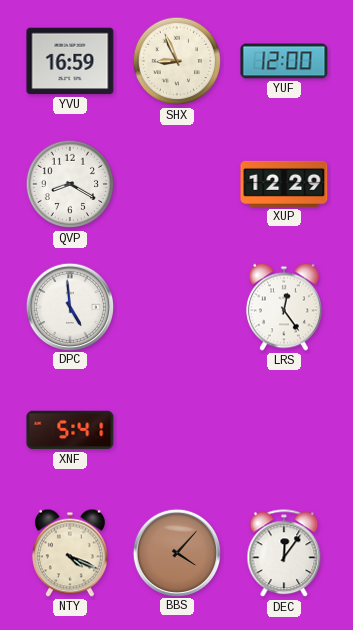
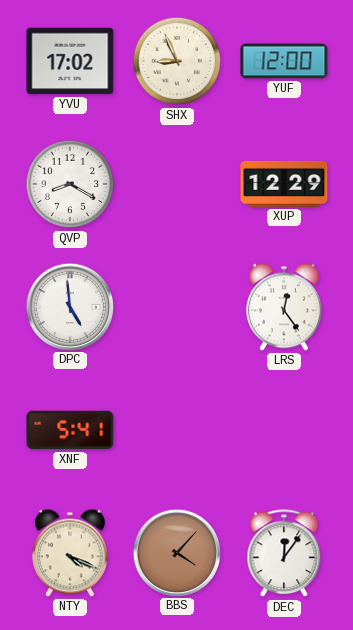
YVU: 16:59 -> 17:02 (70, 61)
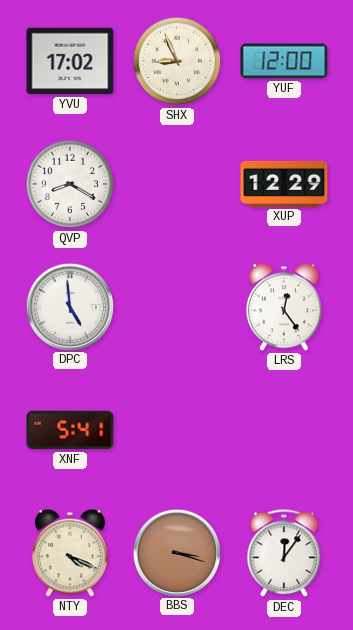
BBS: 4:07 -> 3:18 (176, 552)
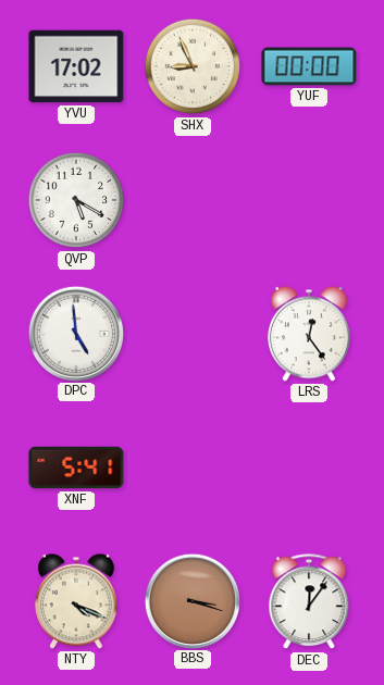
YUF: 12:00 -> 00:00 (309, 66)
QVP: 8:20 -> 5:20 (76, 200)
XUP: 12:29 -> none (284, 184)
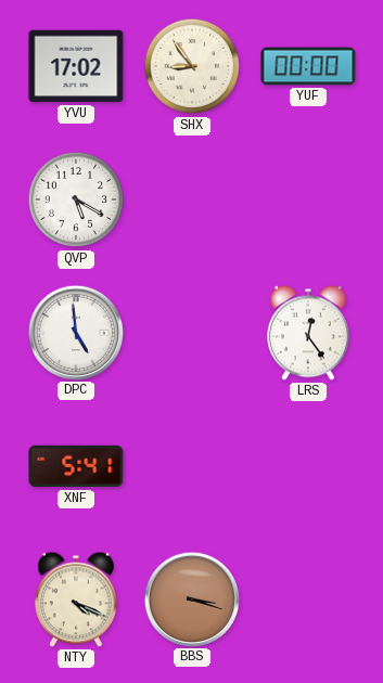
SHX: 8:56 -> 8:54 (192, 66)
DEC: 12:06 -> none (309, 602)
